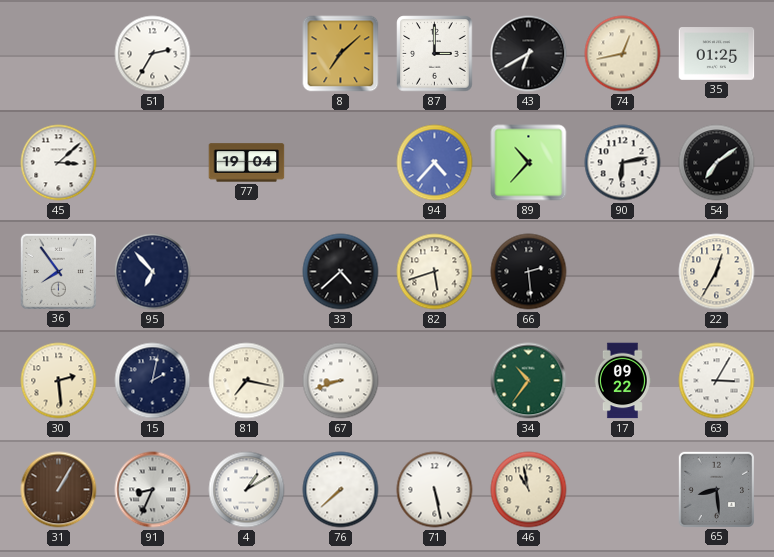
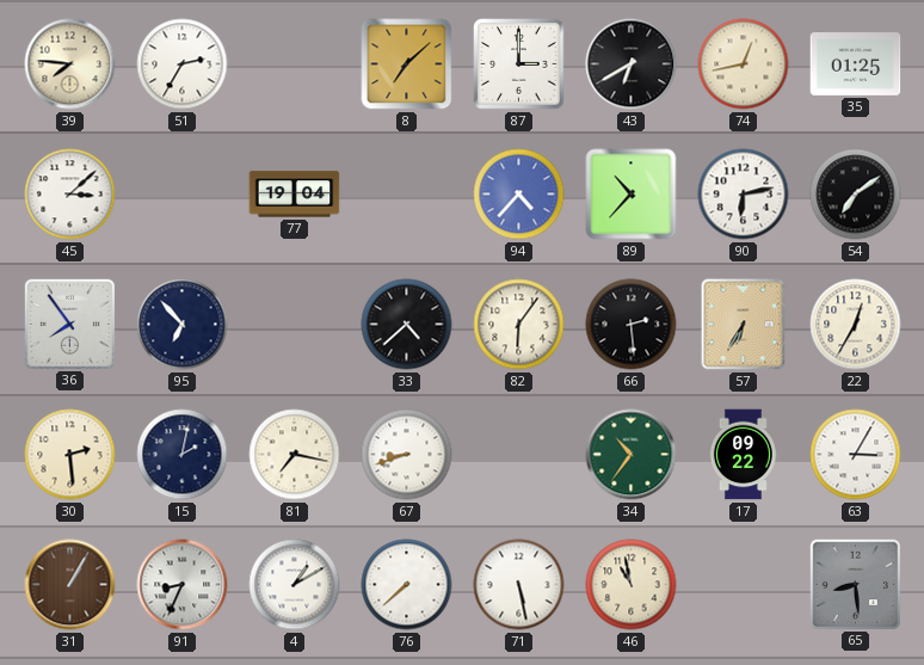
39: none -> 7:46 (70, 64)
82: 5:42 -> 6:06 (519, 325)
57: none -> 6:35 (744, 325)
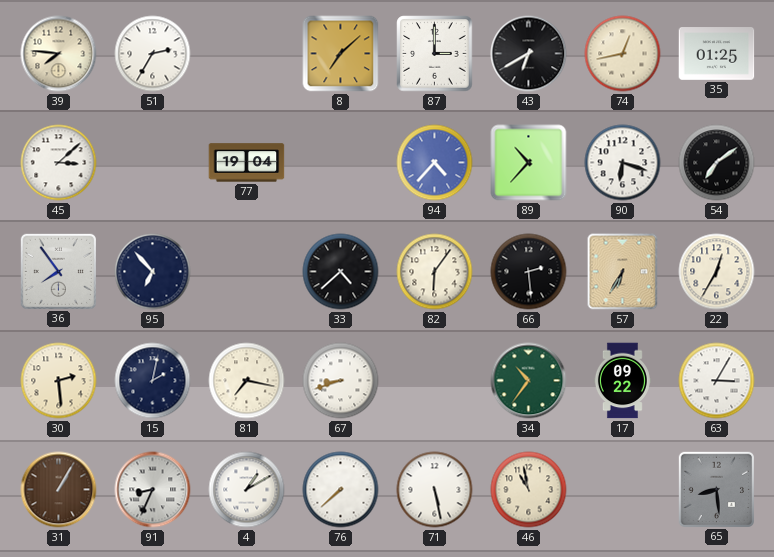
90: 6:13 -> 6:18 (623, 163)
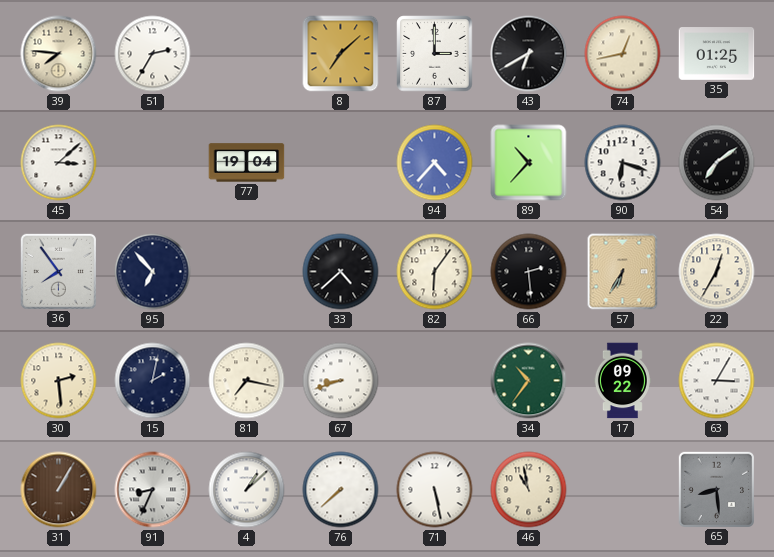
4: 1:10 -> 1:08 (247, 490)
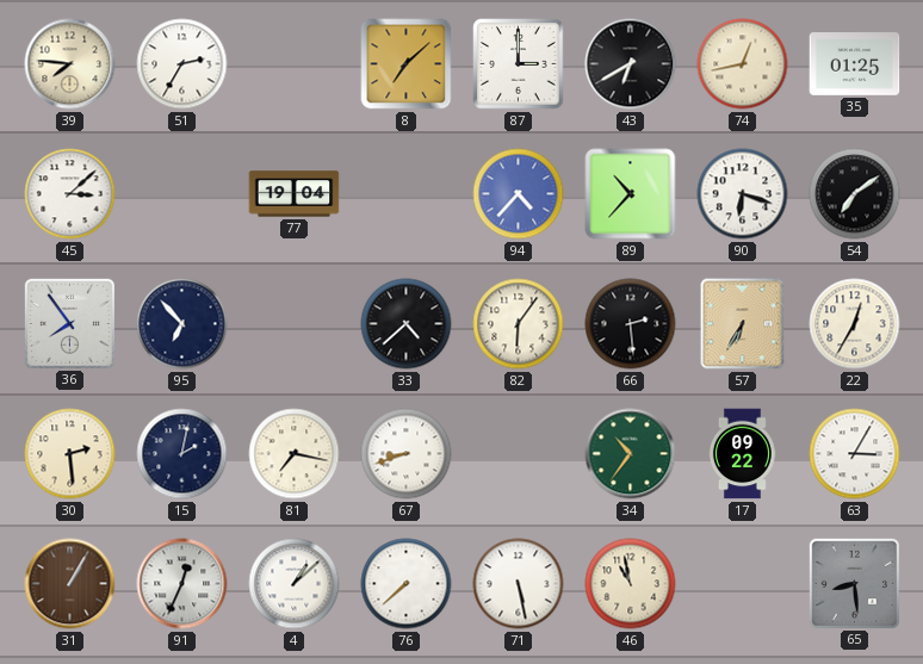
91: 8:34 -> 12:34 (182, 584)
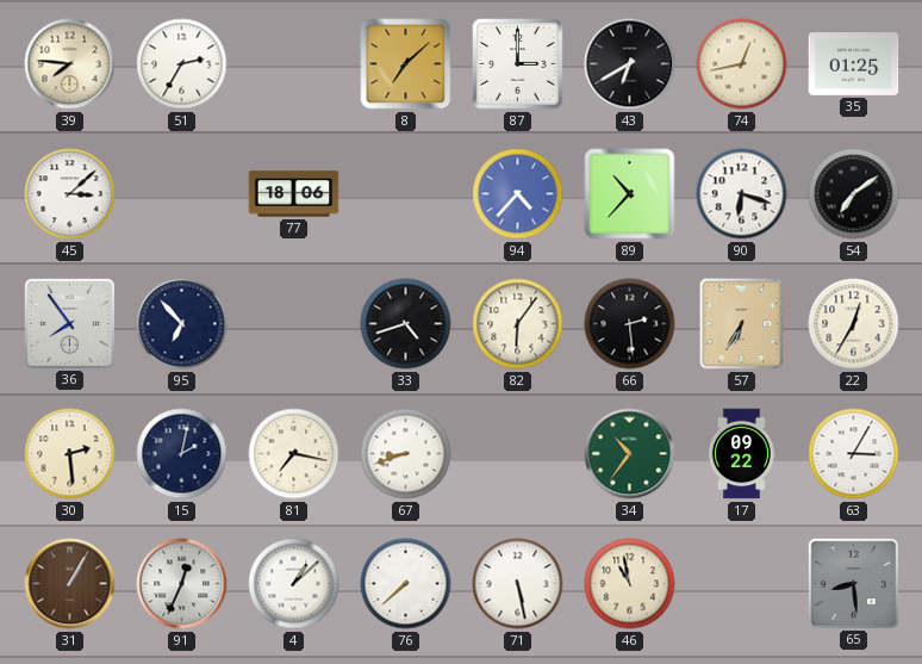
77: 19:04 -> 18:06 (294, 194)
33: 4:38 -> 4:42 (406, 324)
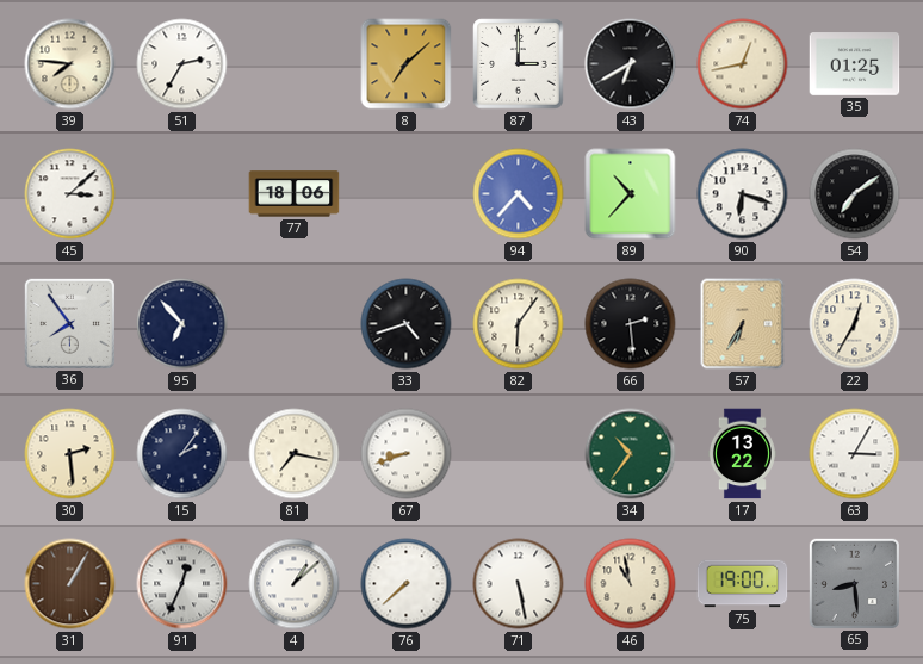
15: 2:02 -> 2:06 (182, 454)
17: 09:22 -> 13:22 (742, 454)
75: none -> 19:00 (743, 584)
